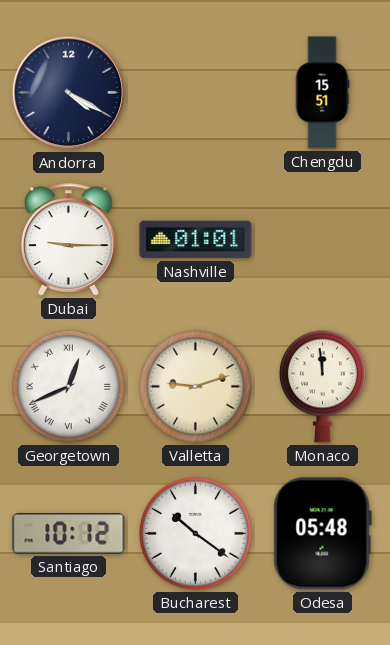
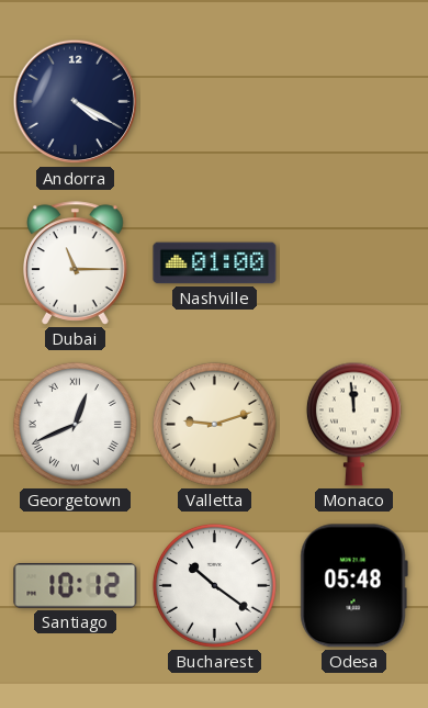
Chengdu: 15:51 -> none (322, 93)
Dubai: 9:15 -> 11:15 (76, 263)
Nashville: 01:01 -> 01:00 (215, 263)
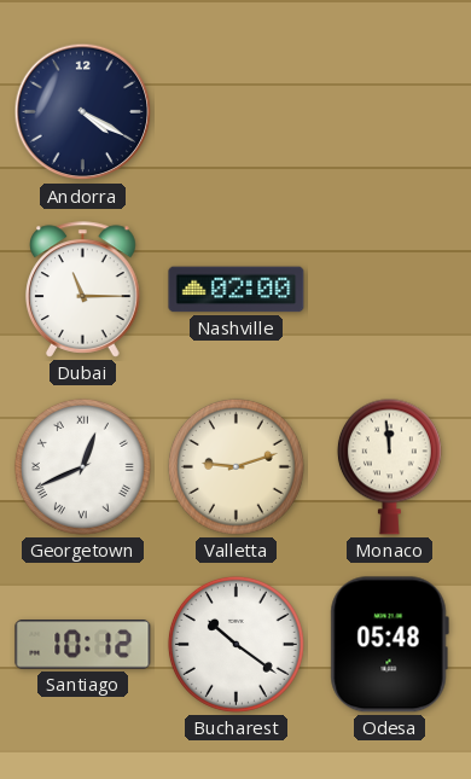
Nashville: 01:00 -> 02:00 (237, 290)
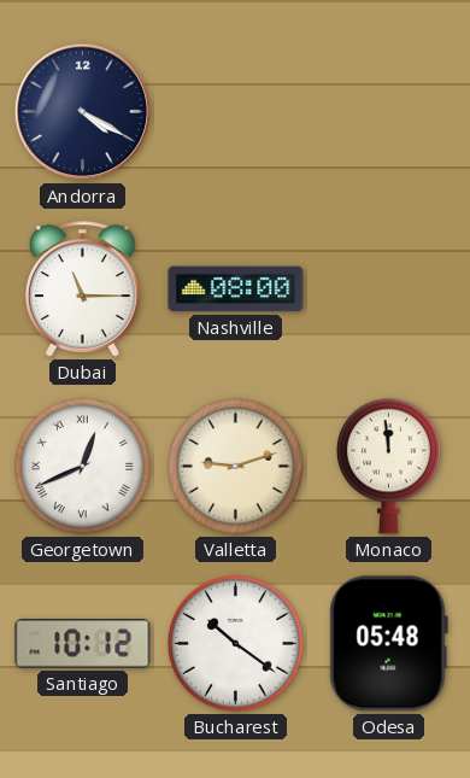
Nashville: 02:00 -> 08:00 (236, 289)
